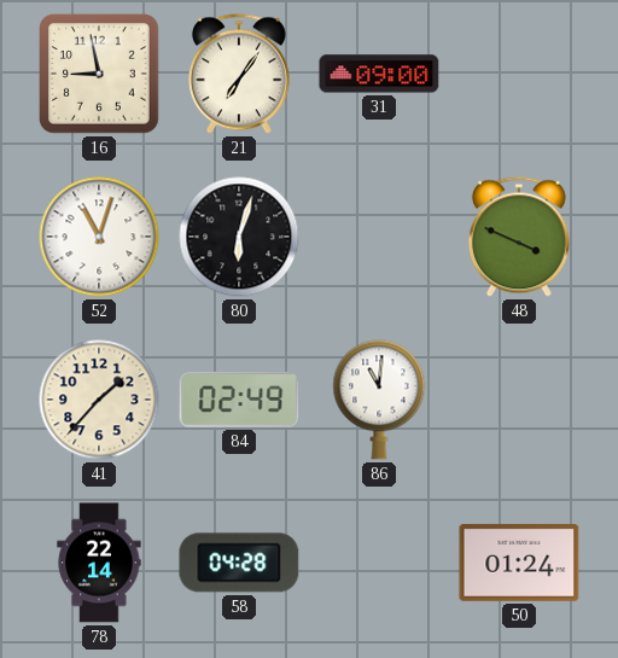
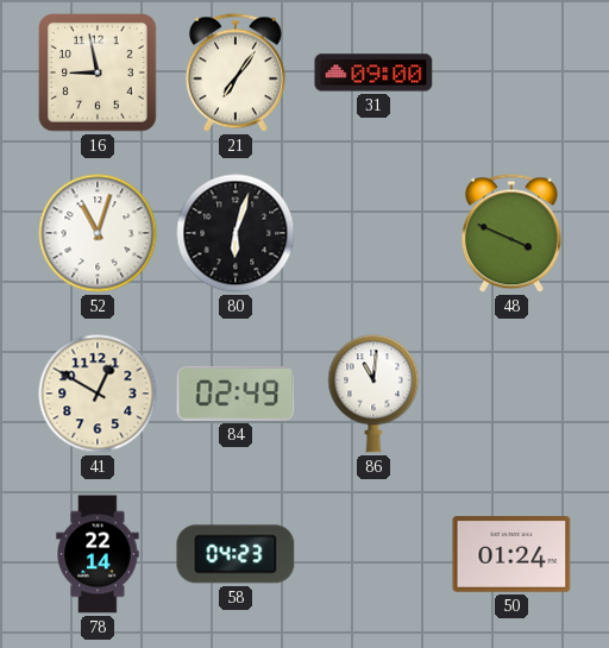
41: 1:37 -> 12:50 (98, 394)
58: 04:28 -> 04:23 (236, 554)
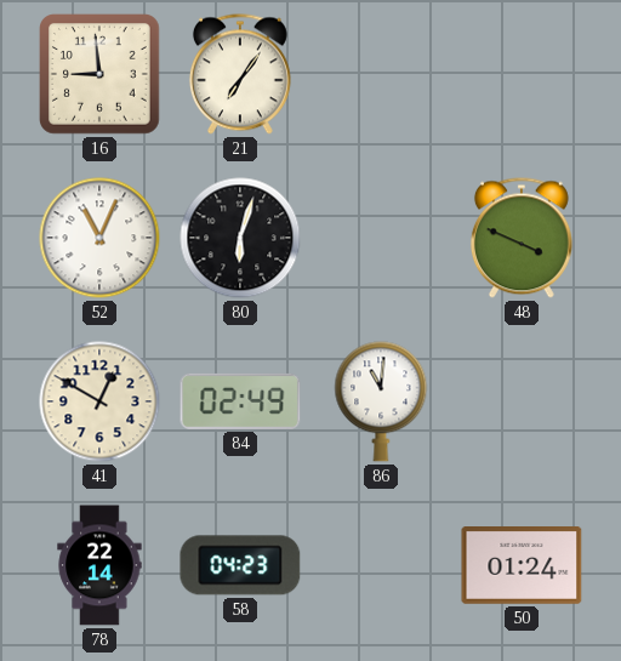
16: 8:58 -> 8:59 (101, 75)
31: 09:00 -> none (373, 73)
52: 11:03 -> 11:04 (99, 238)
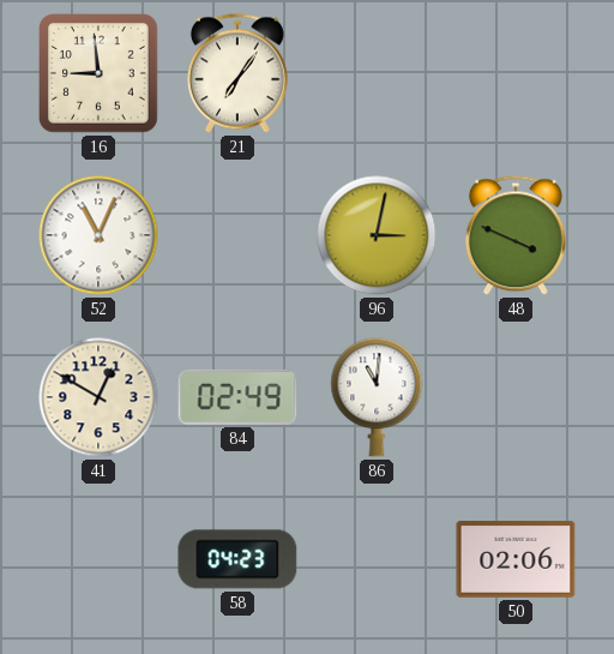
80: 6:03 -> none (240, 238)
96: none -> 3:02 (377, 235)
78: 22:14 -> none (99, 565)
50: 01:24 -> 02:06 (516, 560)
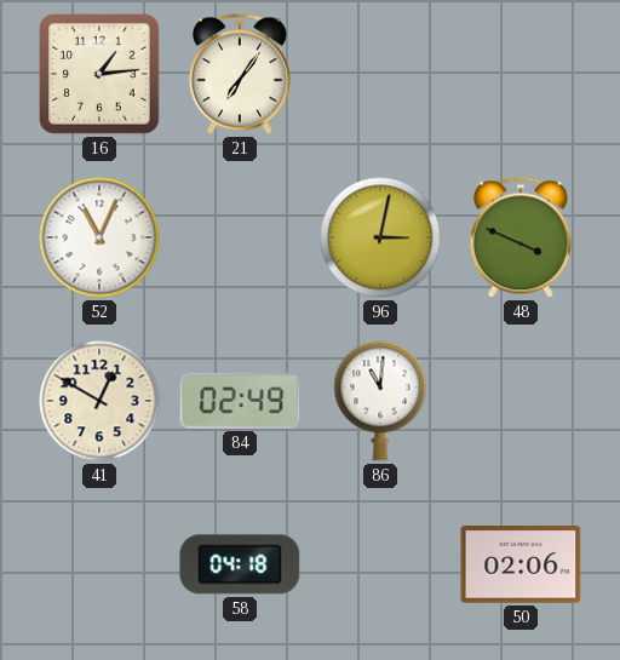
16: 8:59 -> 1:14 (101, 75)
58: 04:23 -> 04:18 (240, 564)
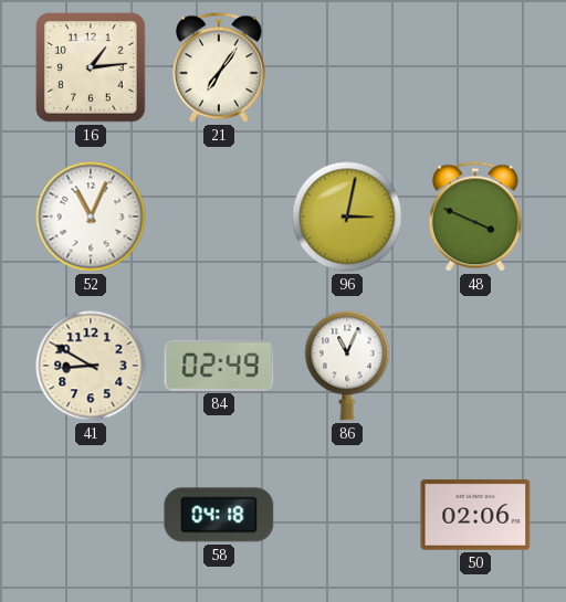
41: 12:50 -> 8:50 (91, 366)
86: 11:01 -> 11:04 (347, 366)
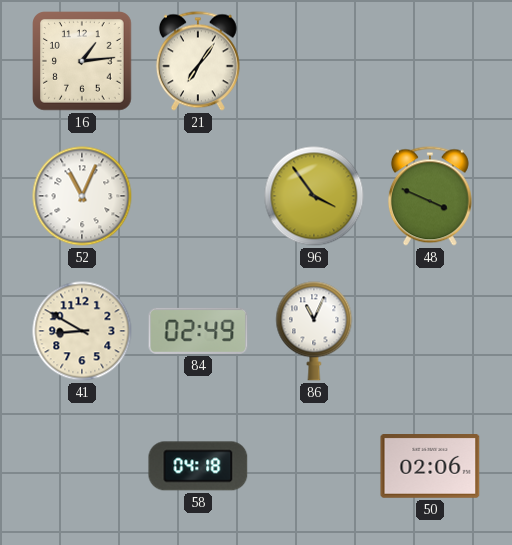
96: 3:02 -> 3:54 (314, 196)
